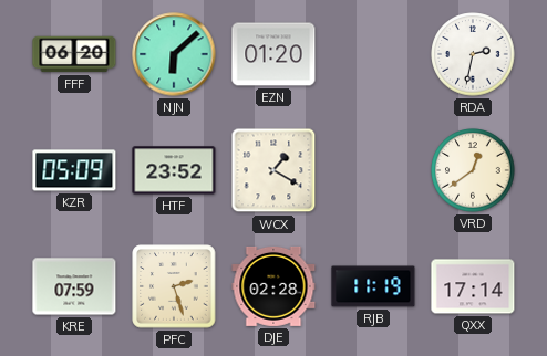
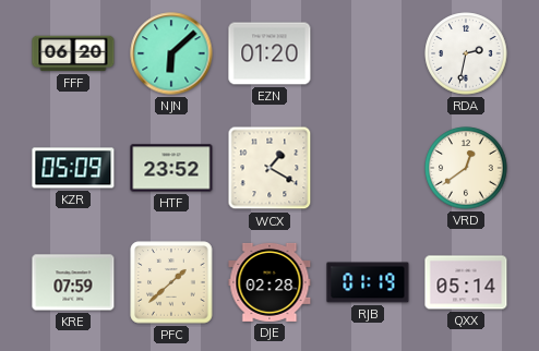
PFC: 2:27 -> 1:38 (171, 282)
RJB: 11:19 -> 01:19 (368, 282)
QXX: 17:14 -> 05:14 (466, 282)
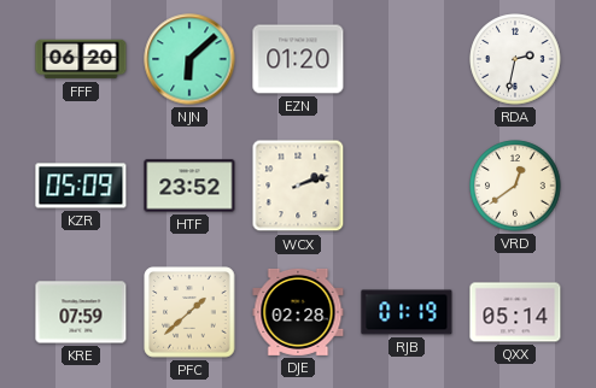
WCX: 1:20 -> 2:12 (298, 186)
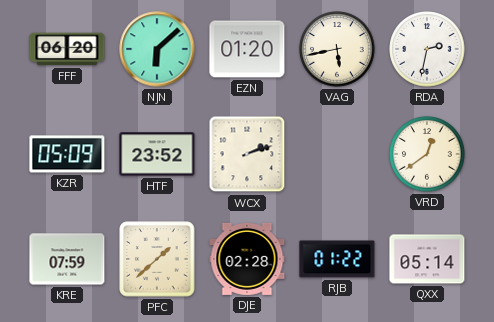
VAG: none -> 5:43 (337, 49)
RJB: 01:19 -> 01:22 (337, 259)
